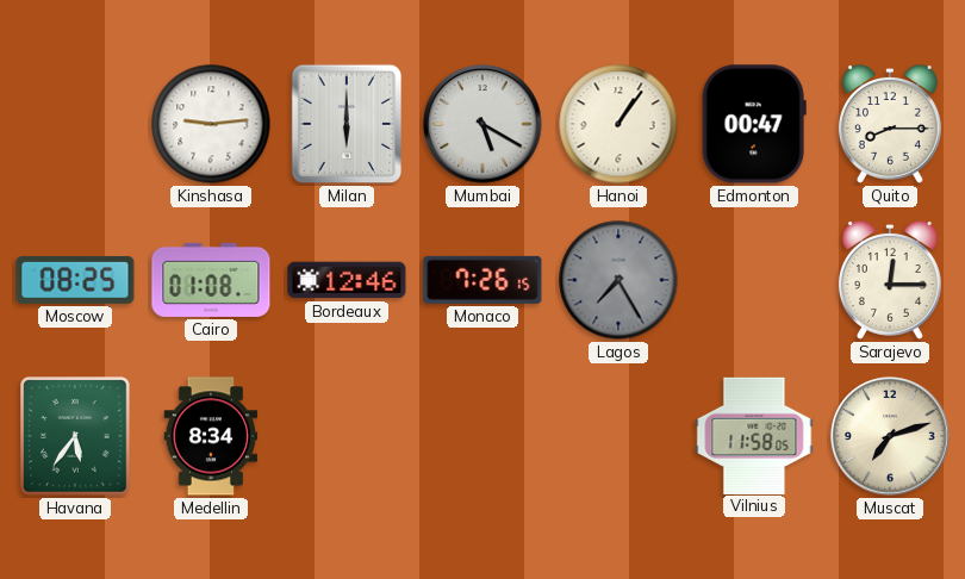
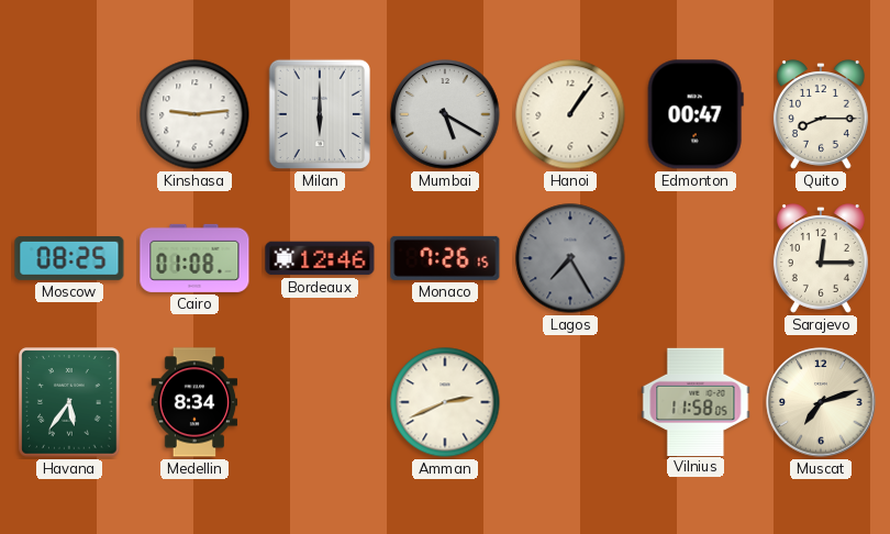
Amman: none -> 2:41 (445, 402)
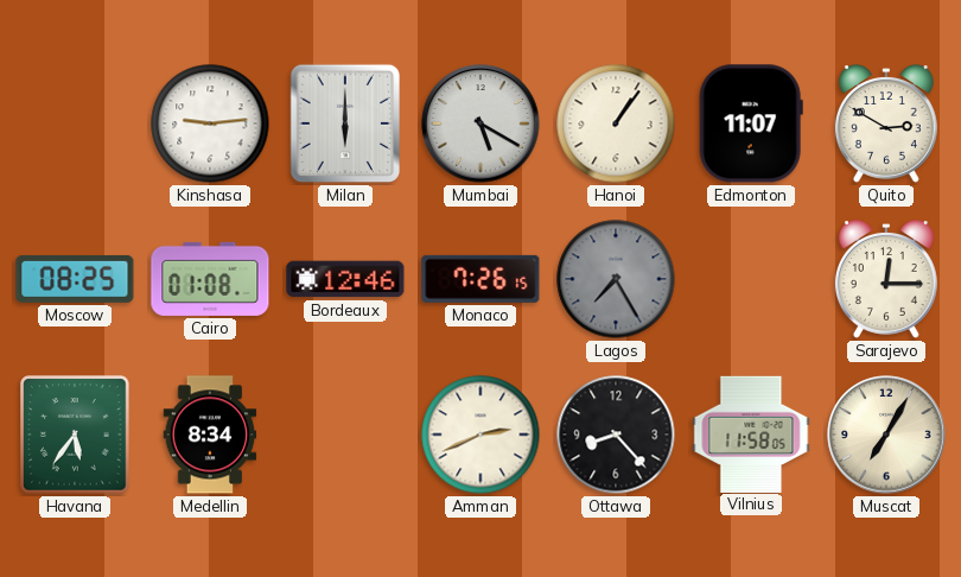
Edmonton: 00:47 -> 11:07 (751, 123)
Quito: 8:15 -> 2:50 (886, 123)
Ottawa: none -> 8:23 (616, 435)
Muscat: 7:12 -> 7:05 (886, 435)
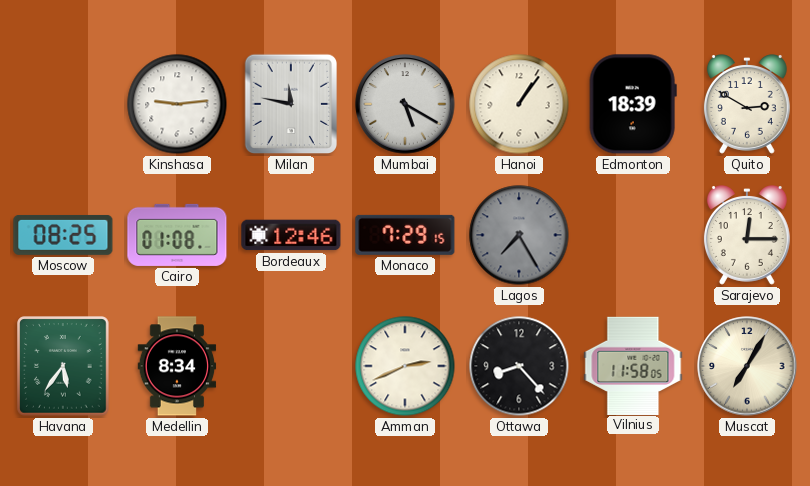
Milan: 6:00 -> 11:47 (291, 104)
Edmonton: 11:07 -> 18:39 (633, 104)
Monaco: 7:26 -> 7:29 (405, 235)
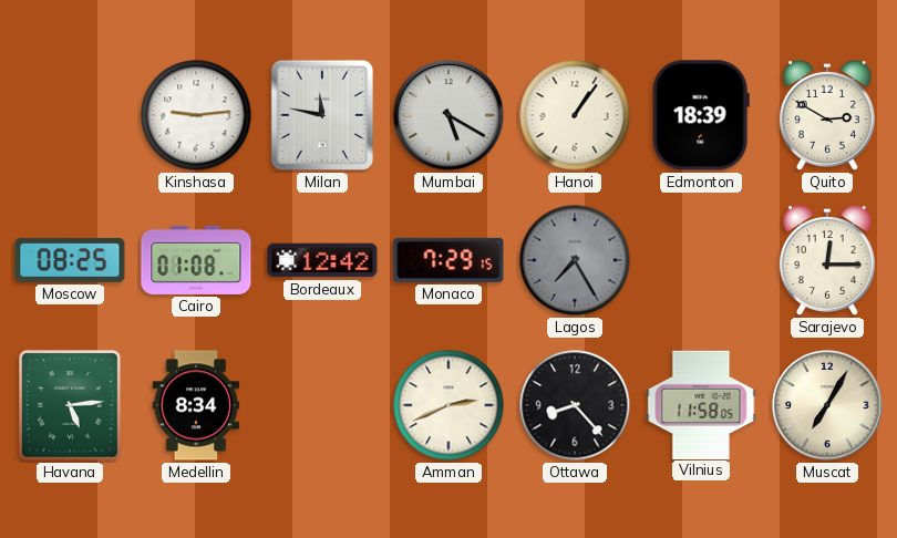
Bordeaux: 12:46 -> 12:42 (322, 260)
Havana: 5:36 -> 5:14 (70, 405)
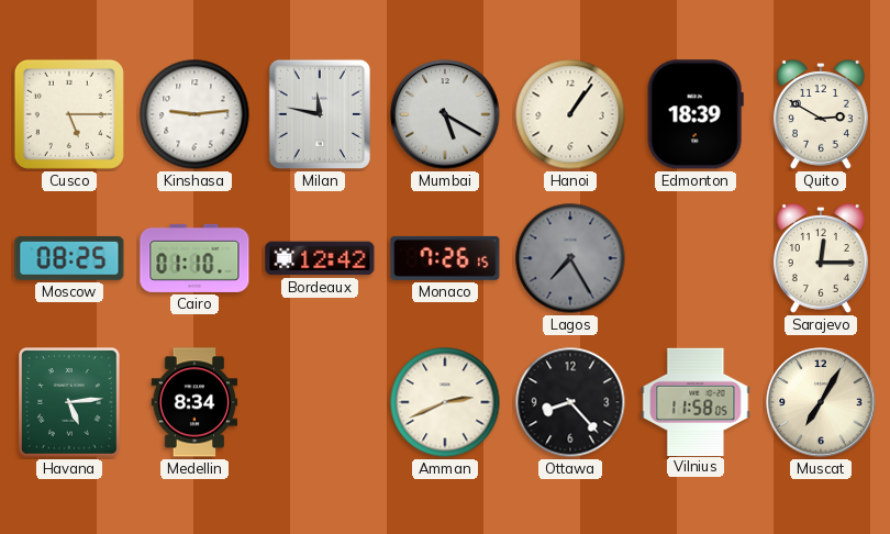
Cusco: none -> 5:15 (69, 114)
Cairo: 01:08 -> 01:10 (194, 258)
Monaco: 7:29 -> 7:26 (445, 258)
